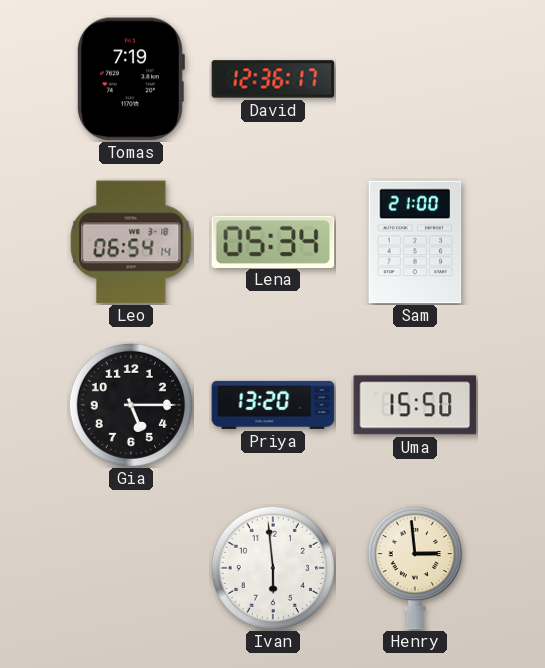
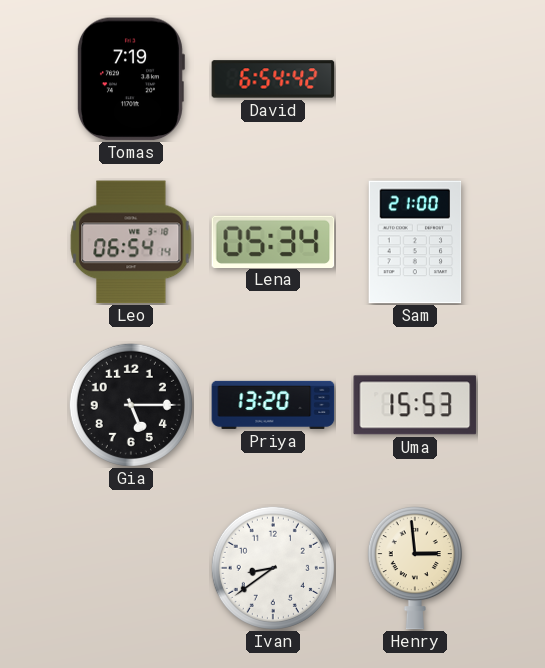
David: 12:36 -> 6:54 (273, 79)
Uma: 15:50 -> 15:53 (415, 405)
Ivan: 5:59 -> 8:39 (273, 568)
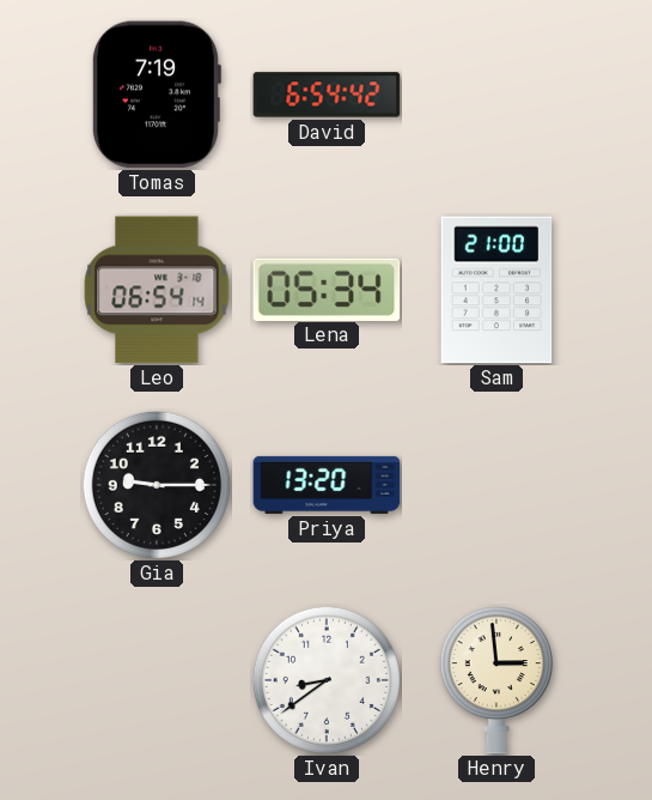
Gia: 5:15 -> 9:15 (157, 485)
Uma: 15:53 -> none (415, 405)
